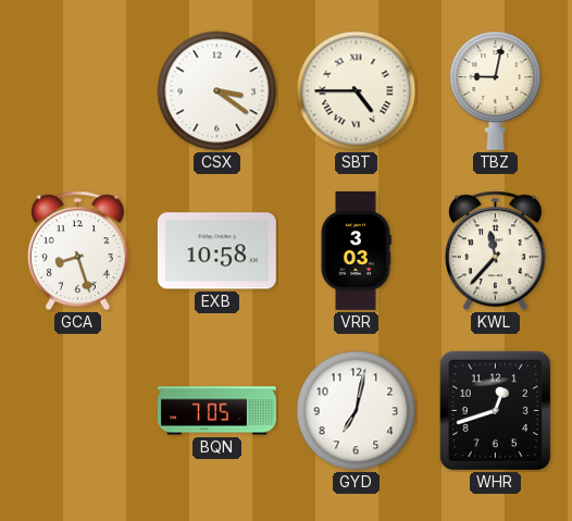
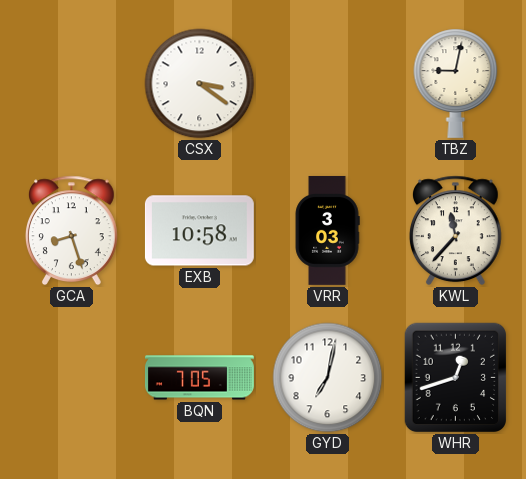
SBT: 4:45 -> none (357, 91)
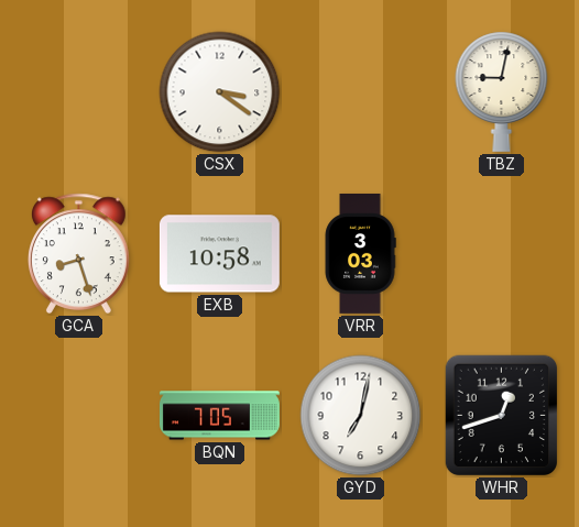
KWL: 11:37 -> none (455, 231)
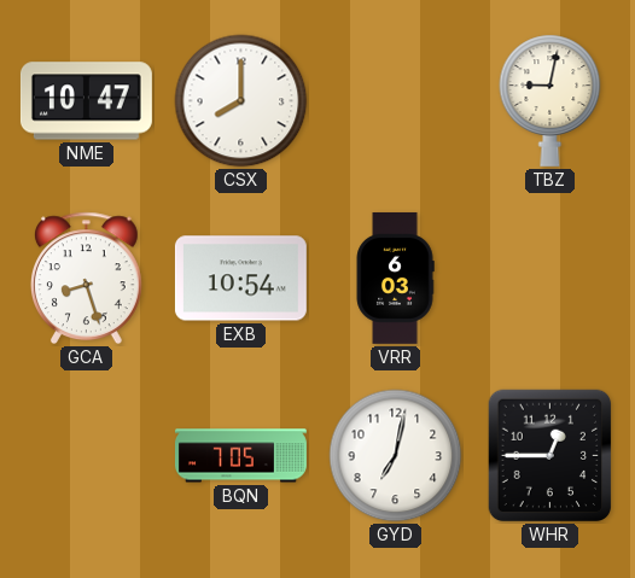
NME: none -> 10:47 (86, 101)
CSX: 3:21 -> 8:00 (241, 101)
EXB: 10:58 -> 10:54 (240, 279)
VRR: 3:03 -> 6:03 (395, 278)
WHR: 12:42 -> 12:45 (549, 456)
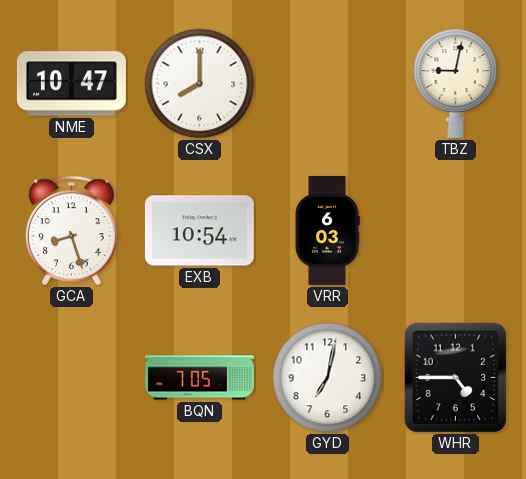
WHR: 12:45 -> 4:45 (455, 378)
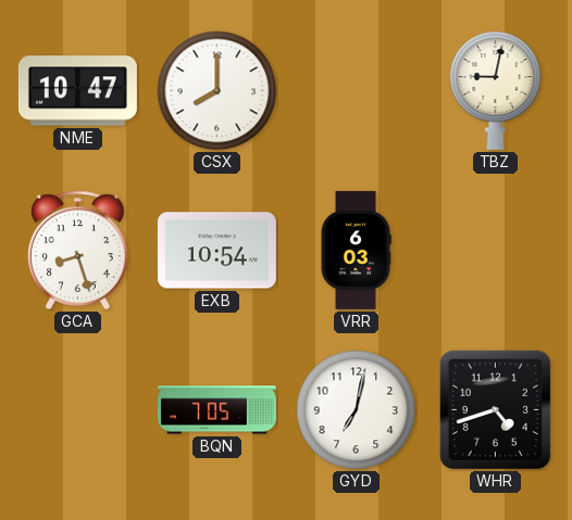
WHR: 4:45 -> 4:42 (495, 410)
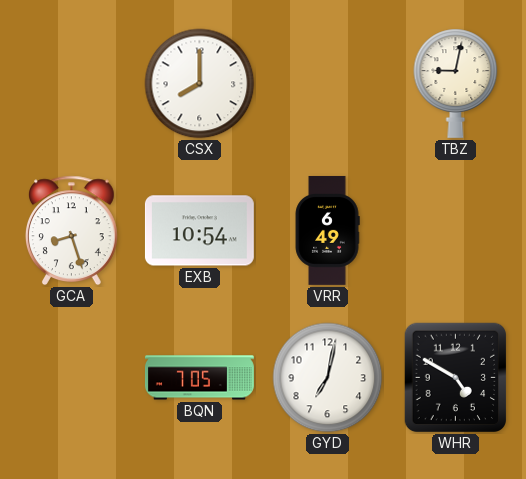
NME: 10:47 -> none (77, 91)
VRR: 6:03 -> 6:49 (327, 230)
WHR: 4:42 -> 4:50 (455, 378)
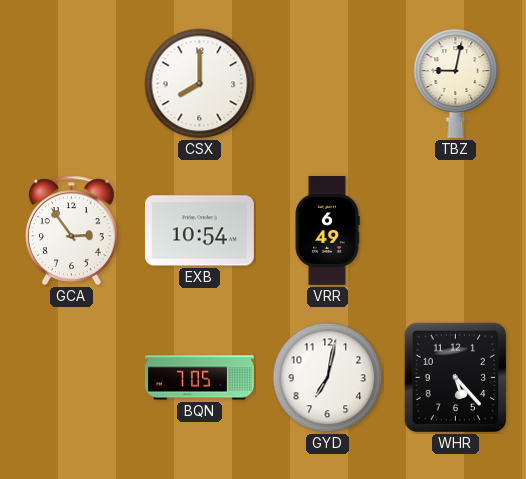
GCA: 8:27 -> 2:54 (71, 231)
WHR: 4:50 -> 5:23 (455, 378)
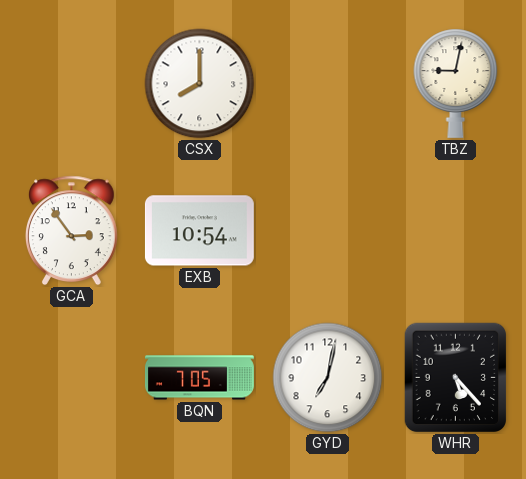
VRR: 6:49 -> none (327, 230)
